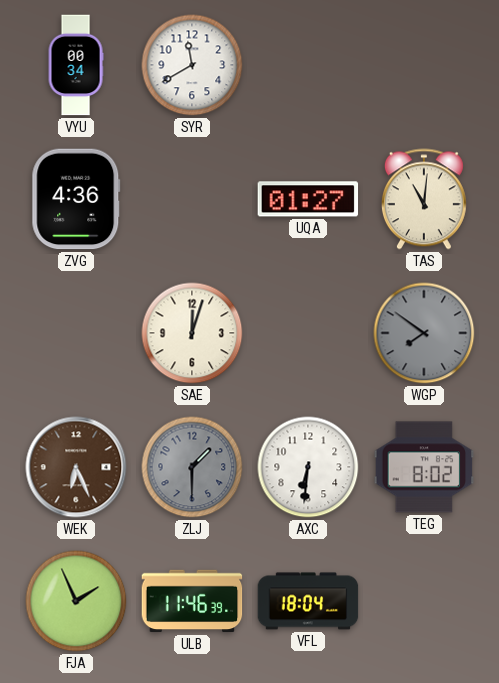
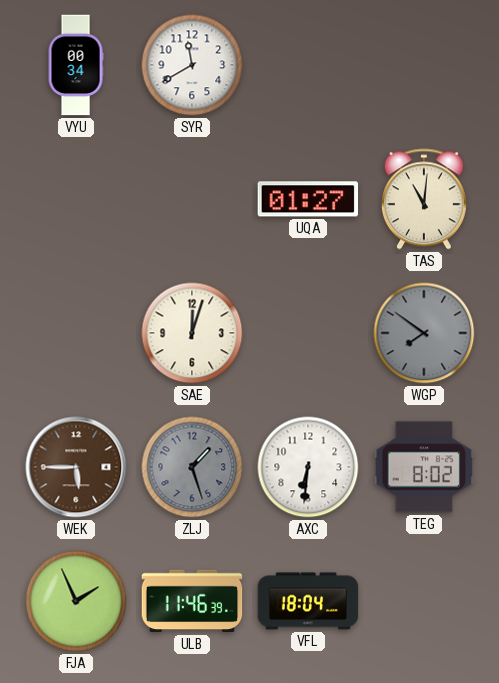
ZVG: 4:36 -> none (76, 199)
WEK: 6:26 -> 5:45 (76, 467)
ZLJ: 1:30 -> 1:27 (192, 467)
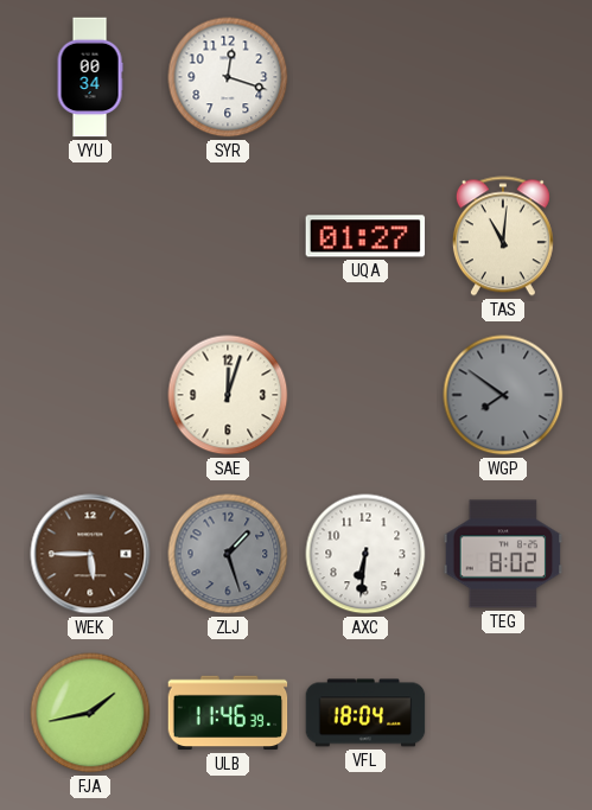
SYR: 11:40 -> 12:18 (228, 77)
FJA: 1:56 -> 1:43 (90, 713)
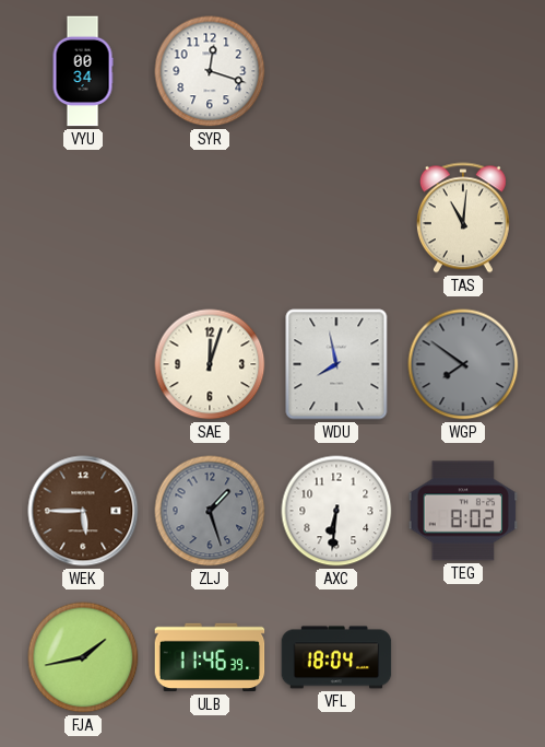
UQA: 01:27 -> none (365, 236)
WDU: none -> 7:58 (336, 364)
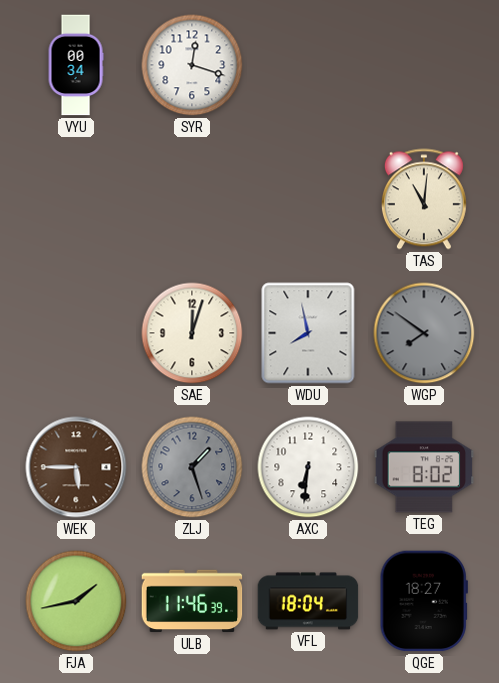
QGE: none -> 18:27 (424, 601)
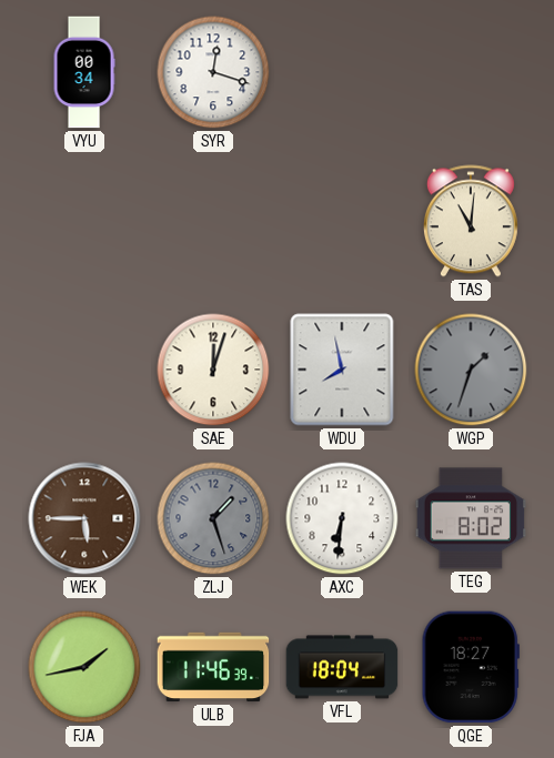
WGP: 7:51 -> 1:33 (471, 370)
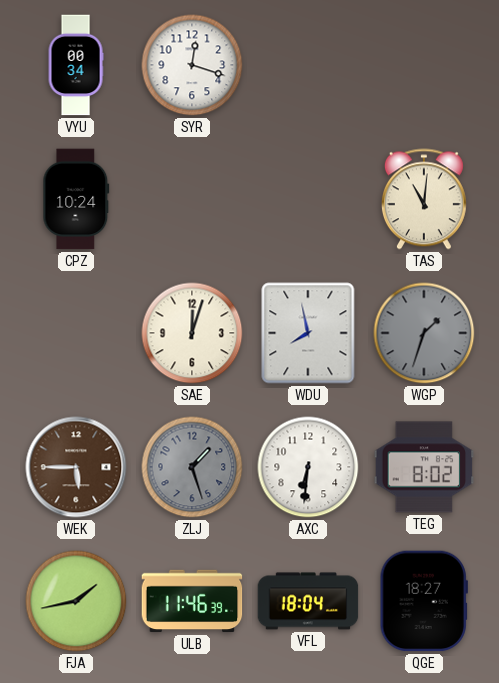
CPZ: none -> 10:24 (76, 199)
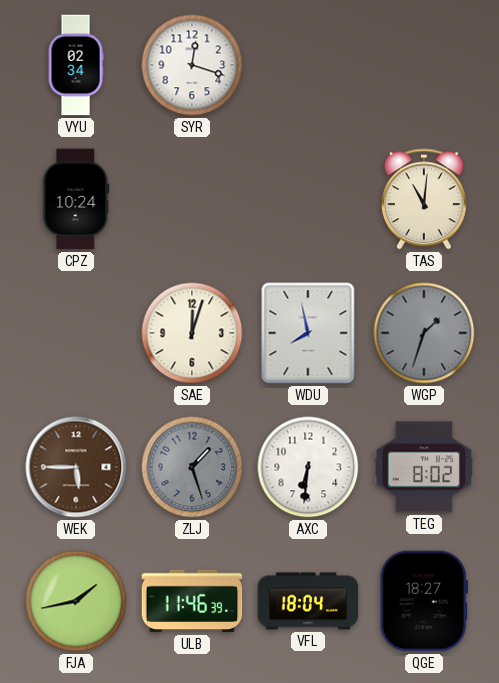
VYU: 00:34 -> 02:34 (76, 65)
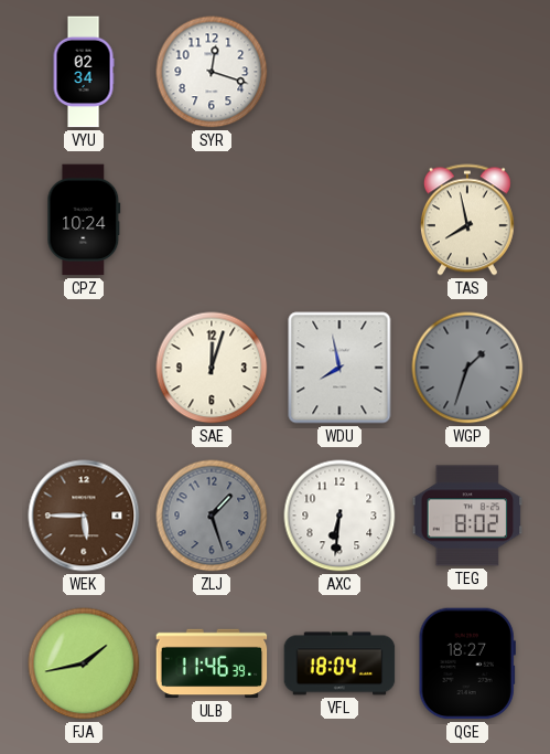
TAS: 11:01 -> 7:58 (467, 220)
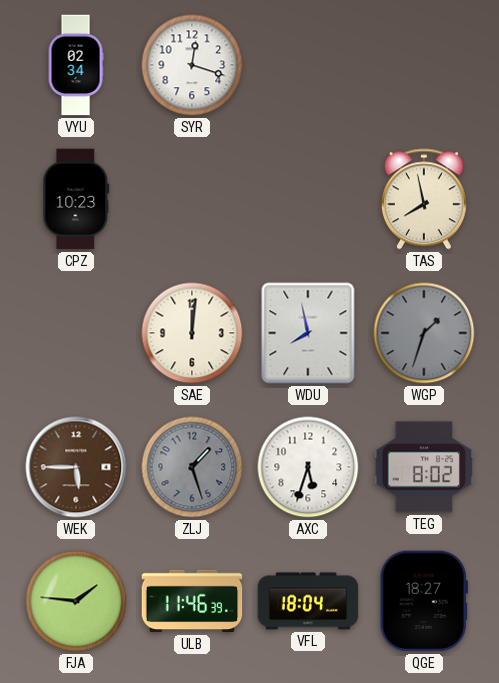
CPZ: 10:24 -> 10:23 (76, 199)
SAE: 12:03 -> 12:01 (192, 333)
AXC: 6:31 -> 5:33 (308, 467)
FJA: 1:43 -> 1:46 (76, 601)
